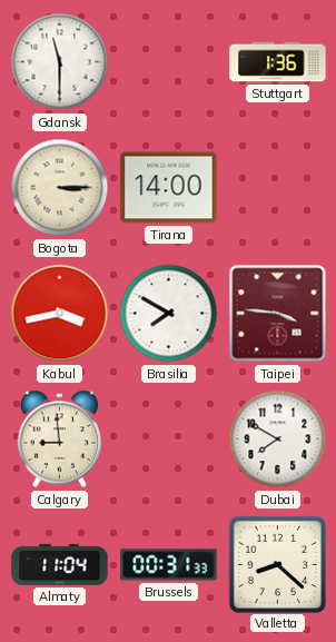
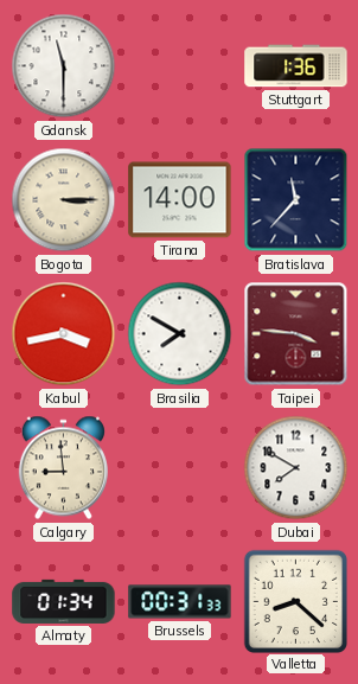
Bratislava: none -> 11:37 (296, 200)
Almaty: 11:04 -> 01:34 (64, 601)
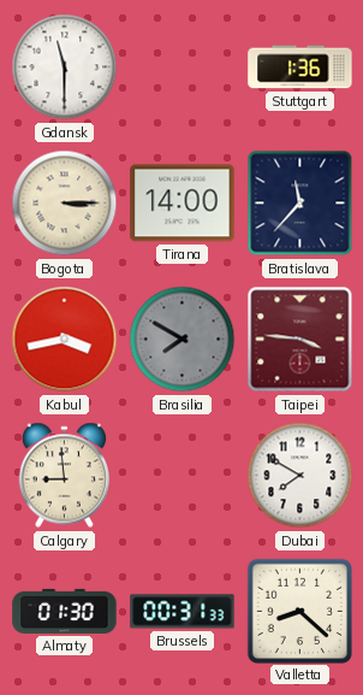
Brasilia dial: white -> grey (183, 340)
Almaty: 01:34 -> 01:30 (65, 611)
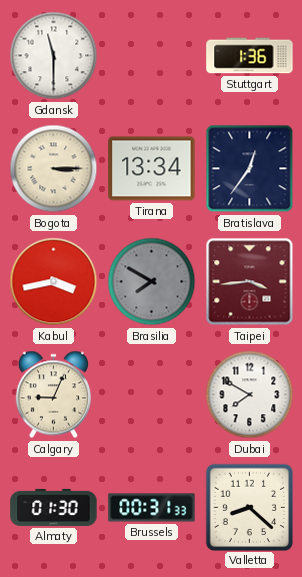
Tirana: 14:00 -> 13:34 (152, 169)
Bratislava: 11:37 -> 12:36 (250, 169)
Taipei: 3:46 -> 3:44 (250, 282)
Calgary: 8:59 -> 9:04 (53, 395)
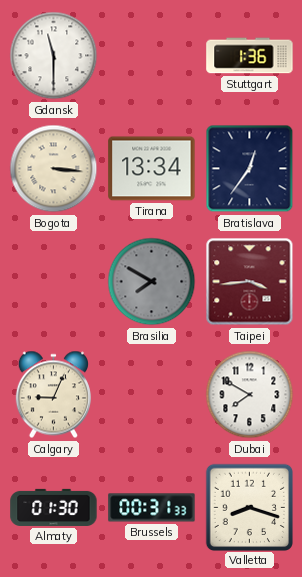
Bogota: 3:15 -> 3:16 (54, 169)
Kabul: 3:43 -> none (54, 282)
Valletta: 8:22 -> 8:18 (249, 507)
